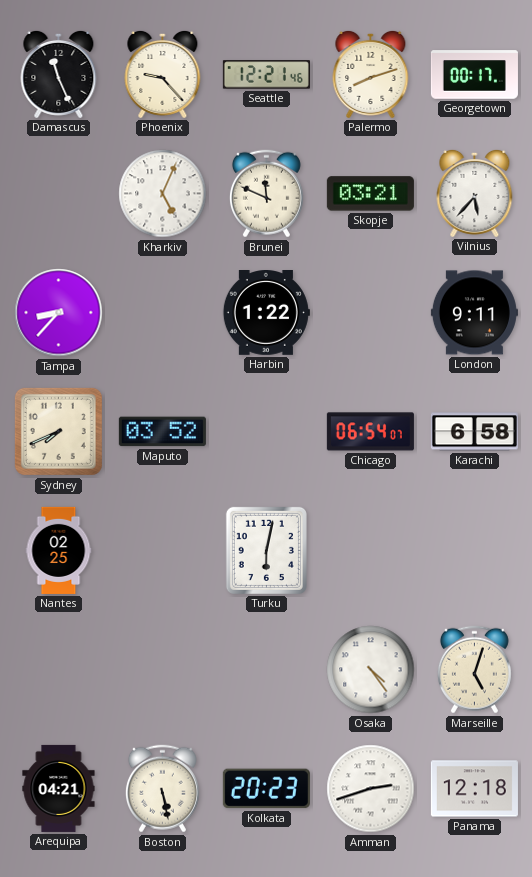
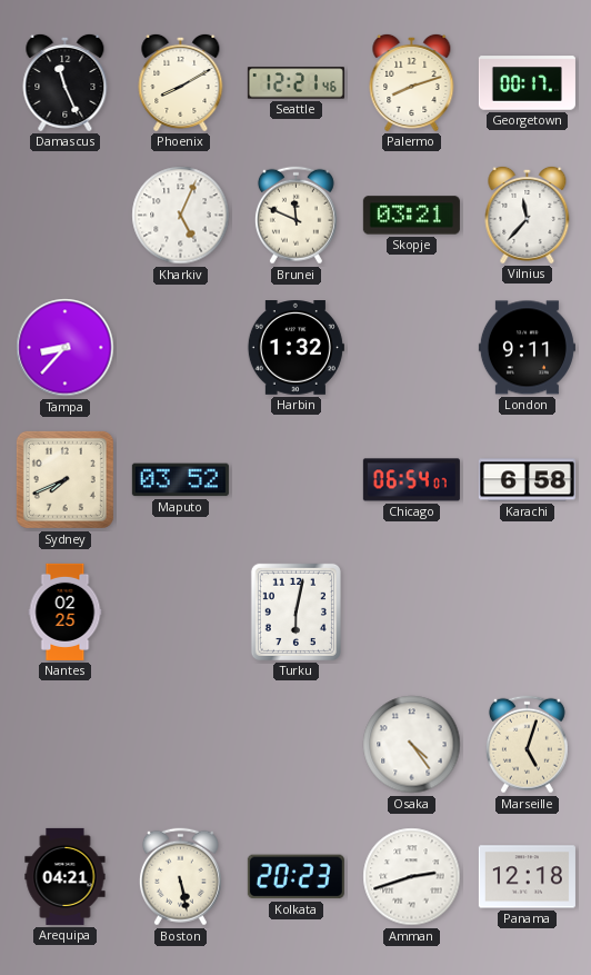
Phoenix: 9:23 -> 8:10 (181, 82)
Vilnius: 5:37 -> 11:37 (528, 215)
Harbin: 1:22 -> 1:32 (295, 348)
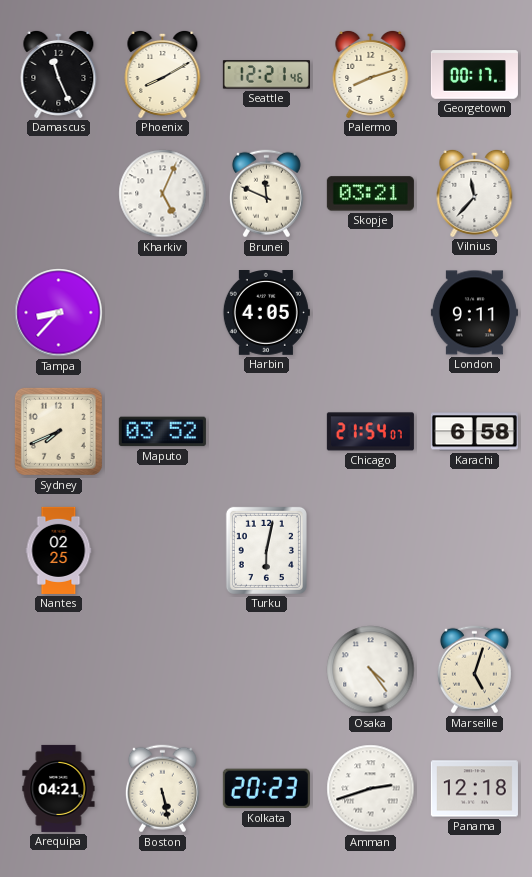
Harbin: 1:32 -> 4:05 (266, 313)
Chicago: 06:54 -> 21:54 (370, 432)
